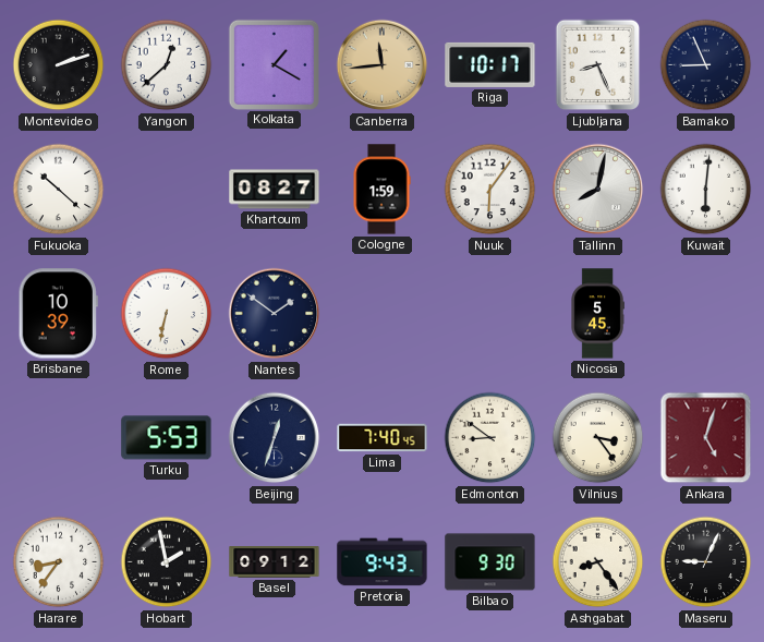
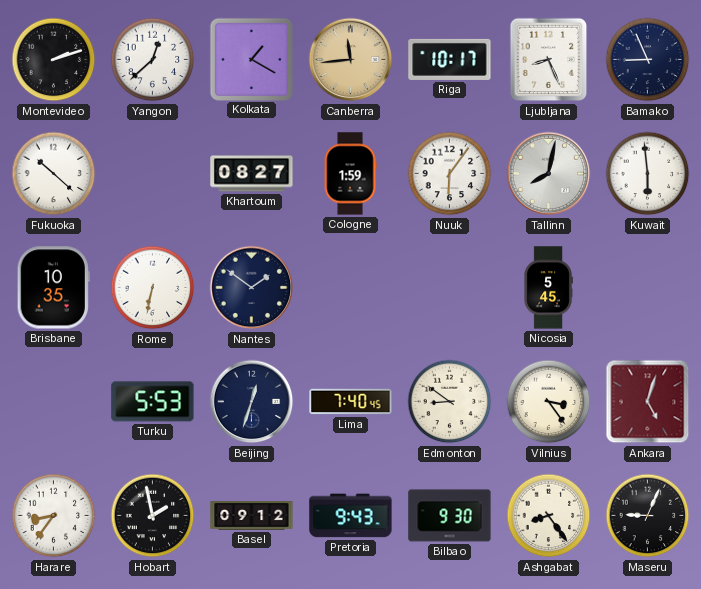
Kuwait: 6:01 -> 5:59 (648, 174)
Brisbane: 10:39 -> 10:35 (53, 288)
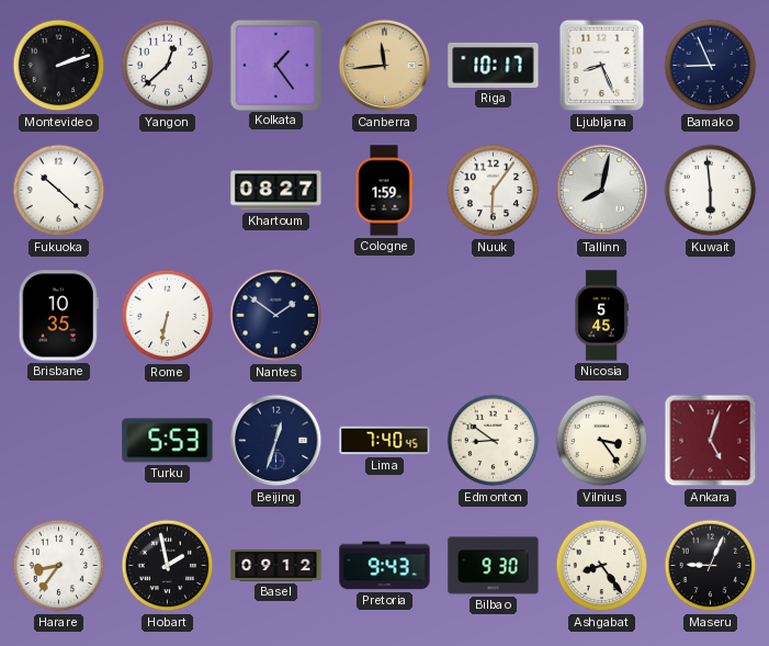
Kolkata: 1:20 -> 1:24 (275, 65)
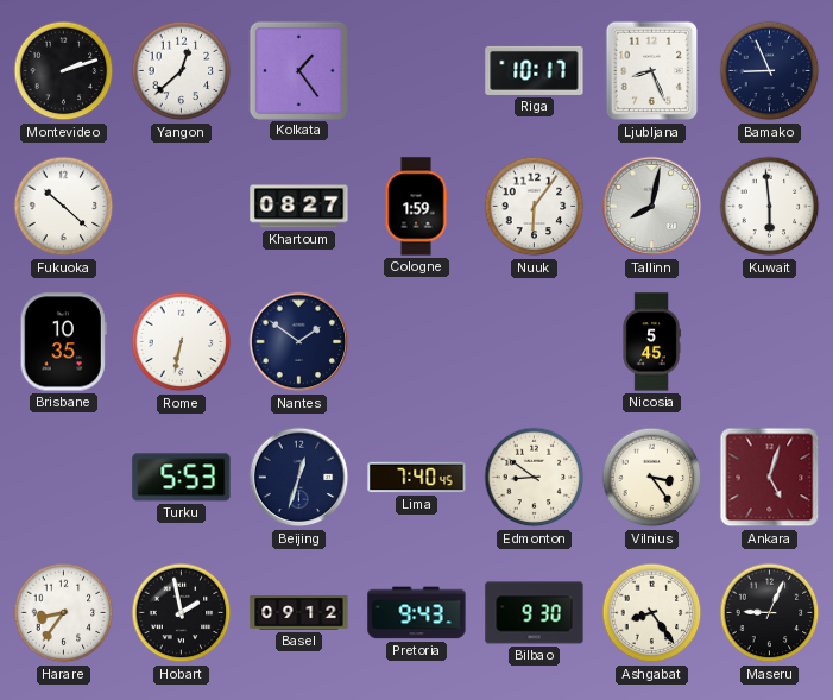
Canberra: 11:44 -> none (385, 66)
